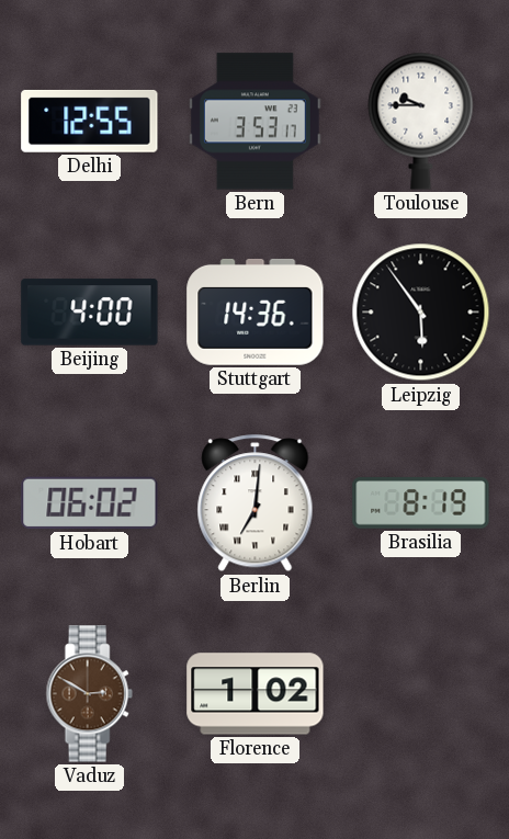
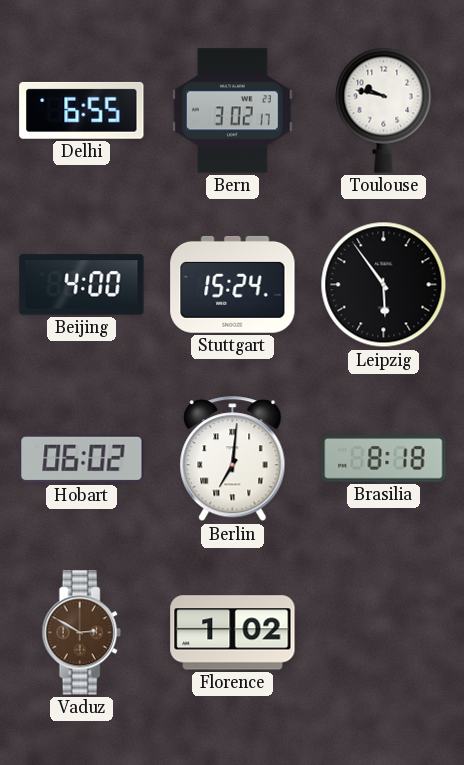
Delhi: 12:55 -> 6:55 (82, 110)
Bern: 3:53 -> 3:02 (232, 111)
Toulouse: 9:45 -> 9:47 (384, 110)
Stuttgart: 14:36 -> 15:24 (233, 284)
Brasilia: 8:19 -> 8:18 (384, 459)
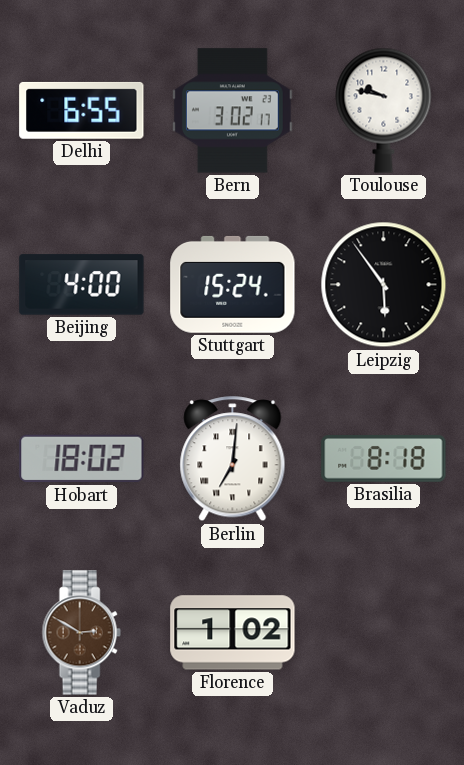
Hobart: 06:02 -> 18:02 (82, 459)
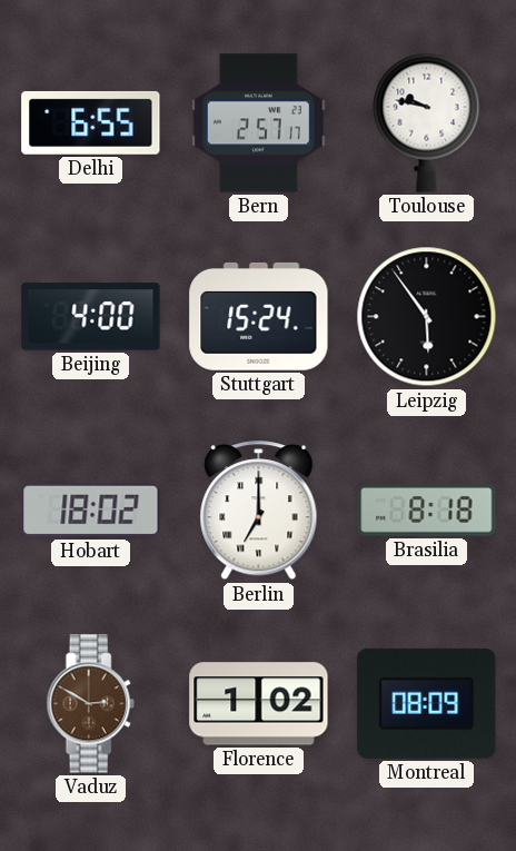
Bern: 3:02 -> 2:57 (258, 123)
Berlin: 7:01 -> 7:00 (259, 511)
Montreal: none -> 08:09 (427, 703)
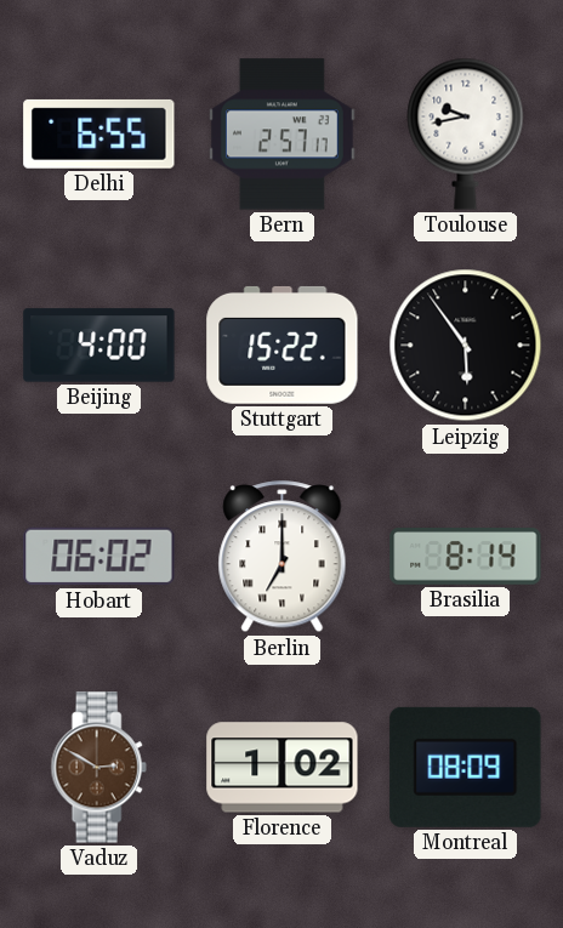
Toulouse: 9:47 -> 9:43 (466, 133)
Stuttgart: 15:24 -> 15:22 (283, 345)
Hobart: 18:02 -> 06:02 (99, 557)
Brasilia: 8:18 -> 8:14 (466, 557)
